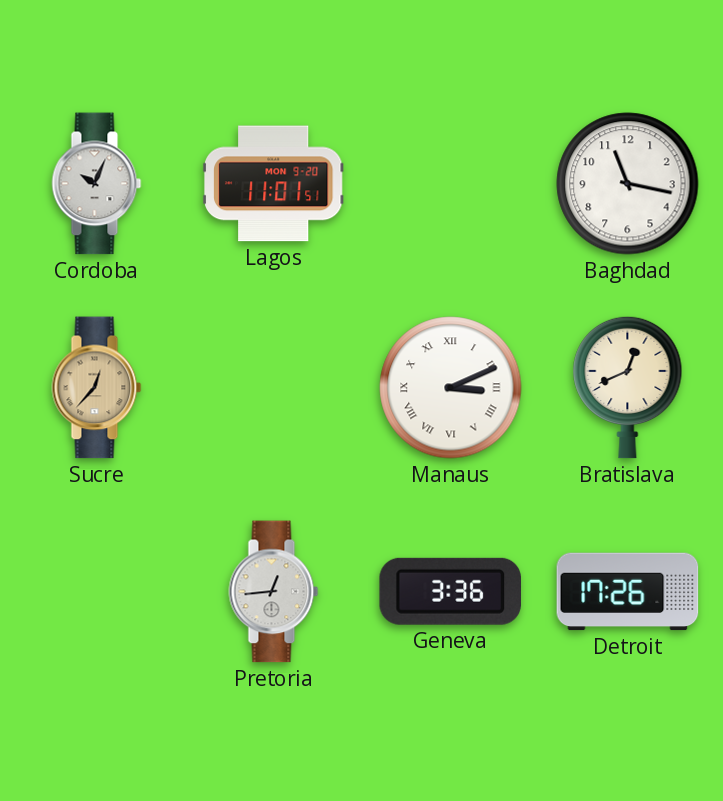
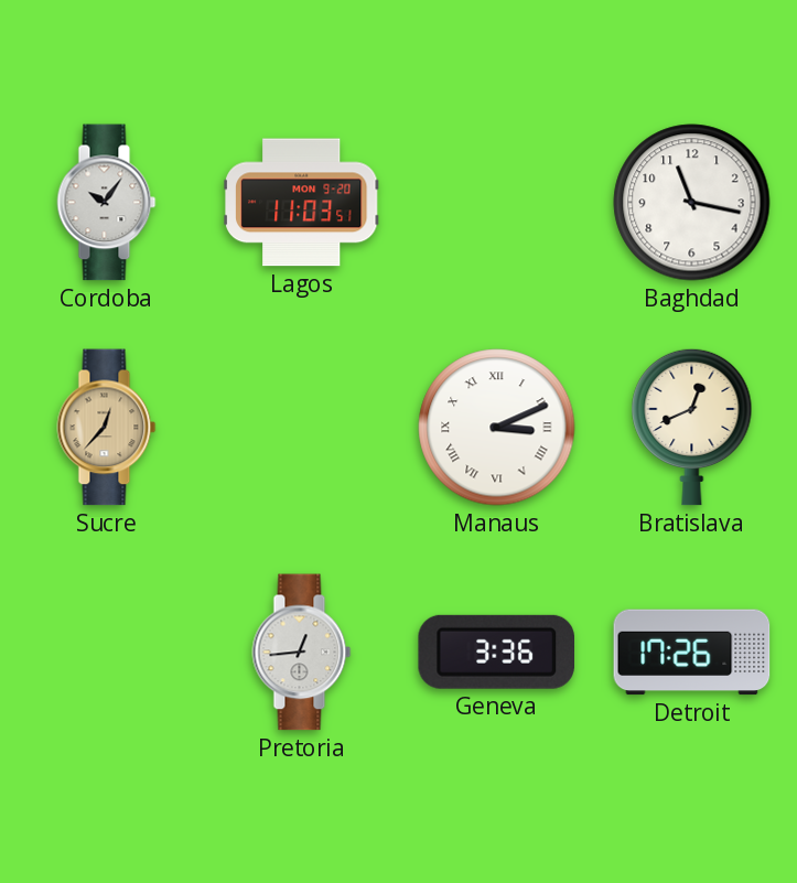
Cordoba: 10:04 -> 10:06 (107, 203)
Lagos: 11:01 -> 11:03 (301, 203)
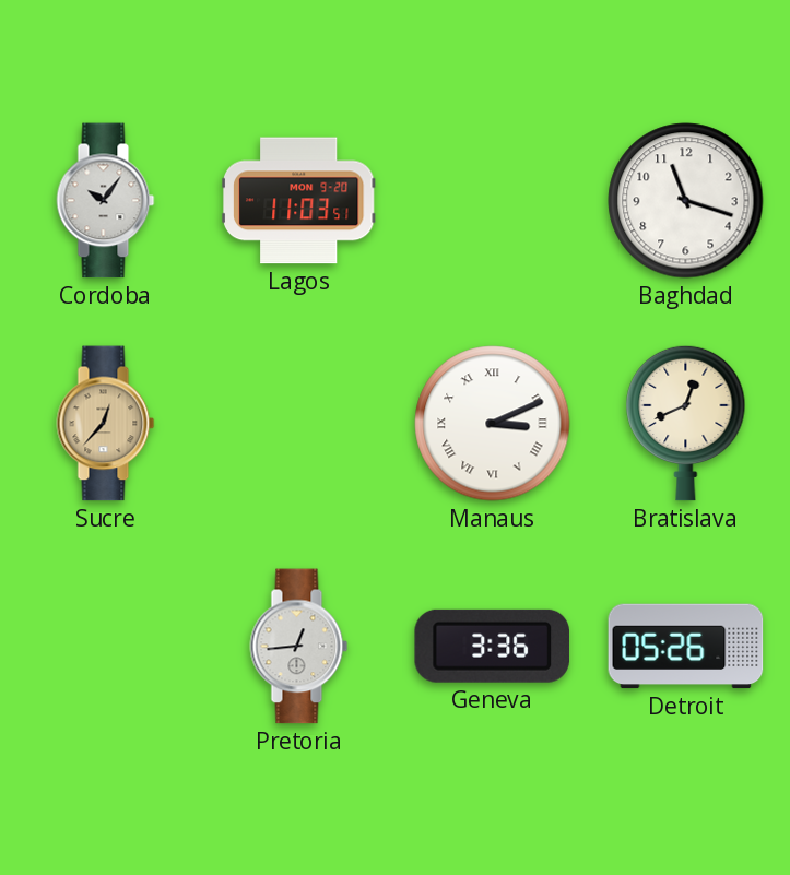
Baghdad: 11:17 -> 11:18 (686, 201)
Detroit: 17:26 -> 05:26 (686, 647)
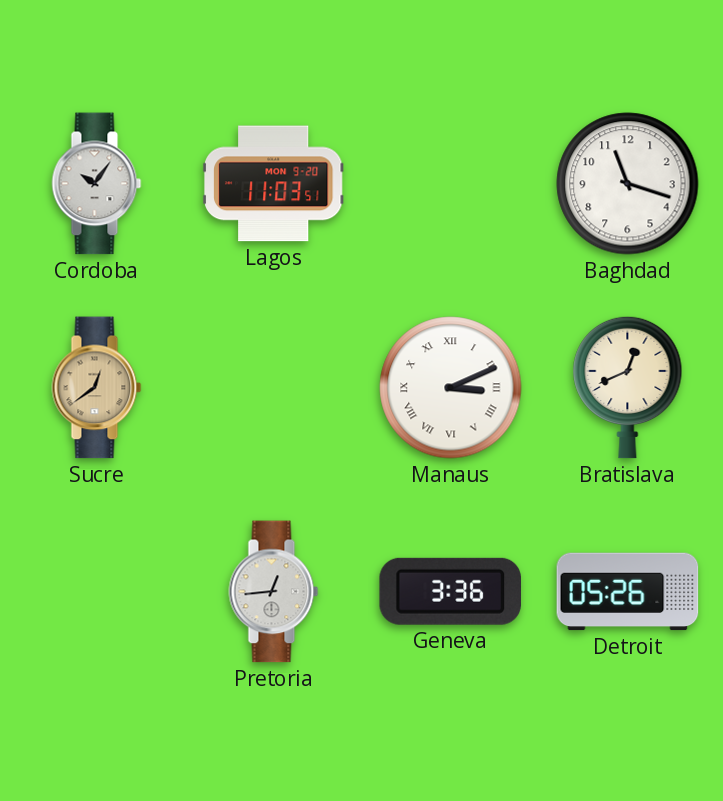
Sucre: 12:37 -> 12:39 (97, 388)
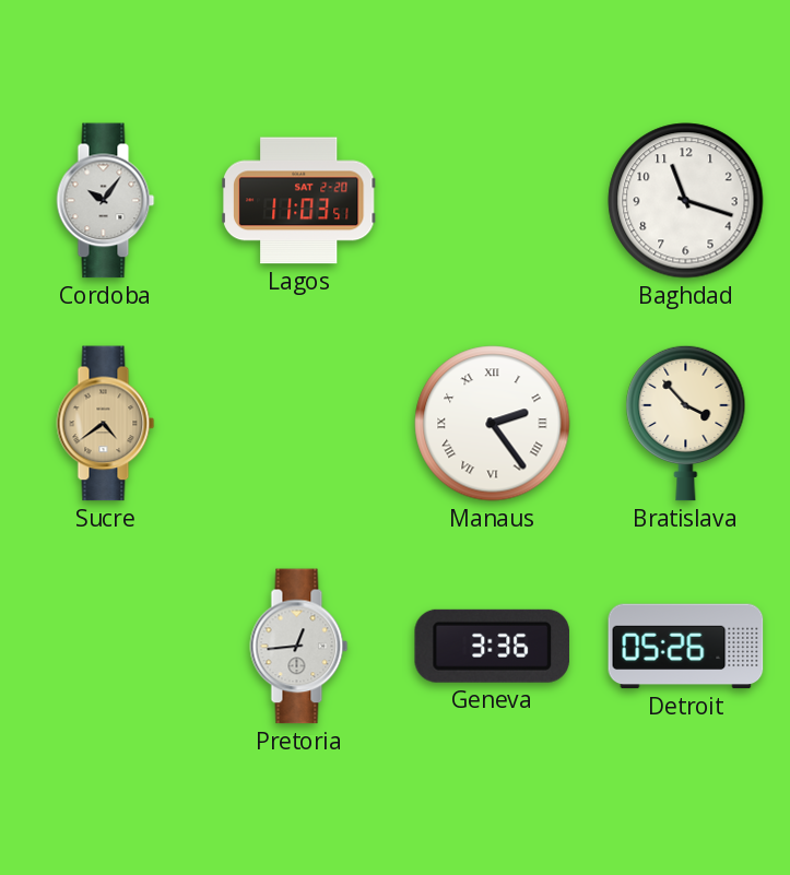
Lagos date: MON 9-20 -> SAT 2-20 (298, 201)
Sucre: 12:39 -> 4:39 (106, 424)
Manaus: 3:11 -> 2:24 (493, 424)
Bratislava: 12:41 -> 3:53 (686, 423)
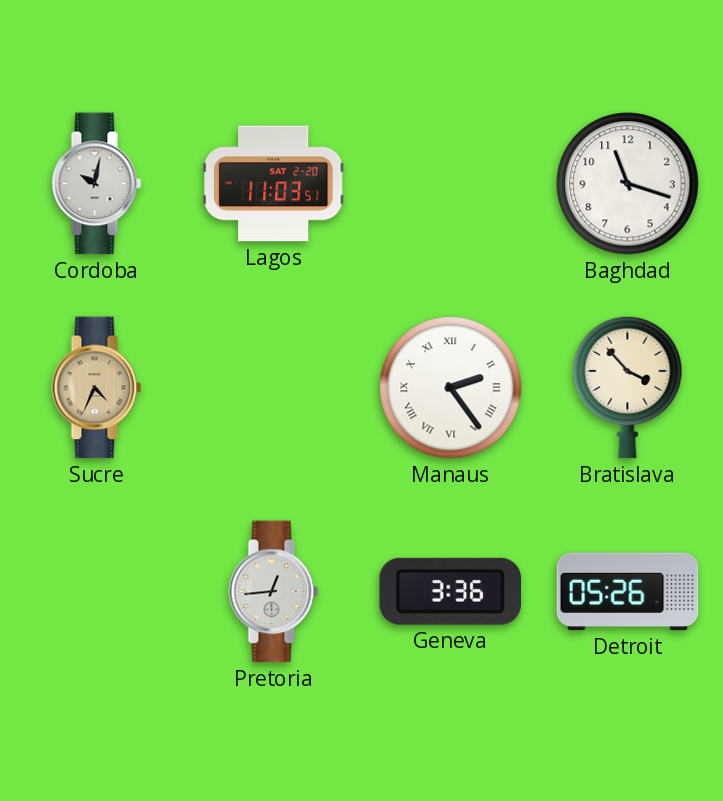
Cordoba: 10:06 -> 10:02 (97, 184)
Sucre: 4:39 -> 4:34 (97, 388)
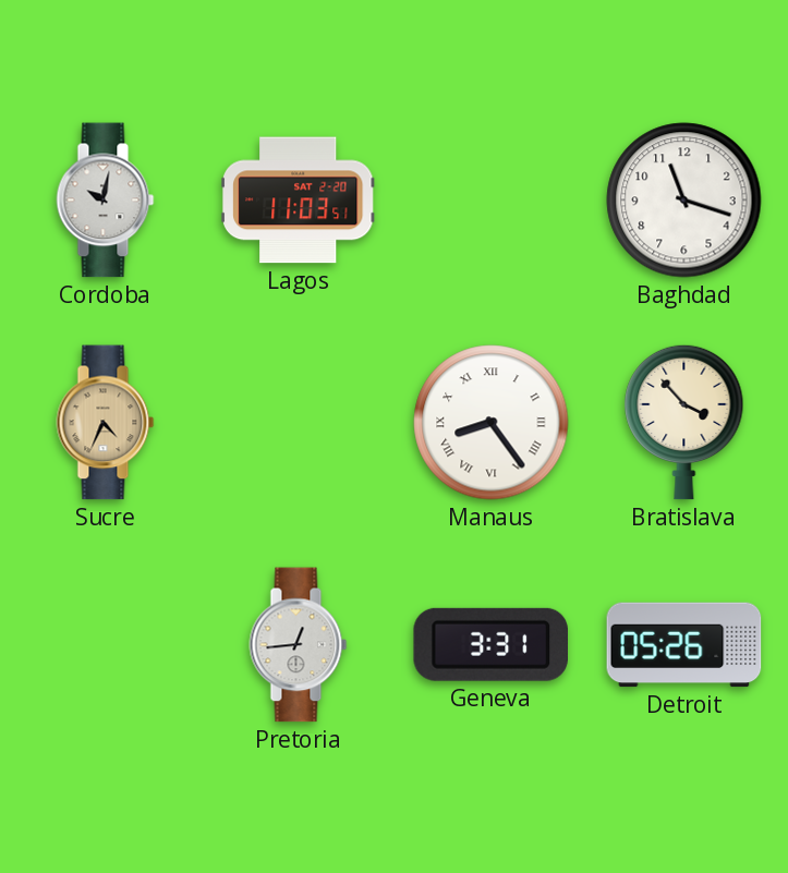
Manaus: 2:24 -> 8:24 (492, 423)
Geneva: 3:36 -> 3:31 (490, 644)
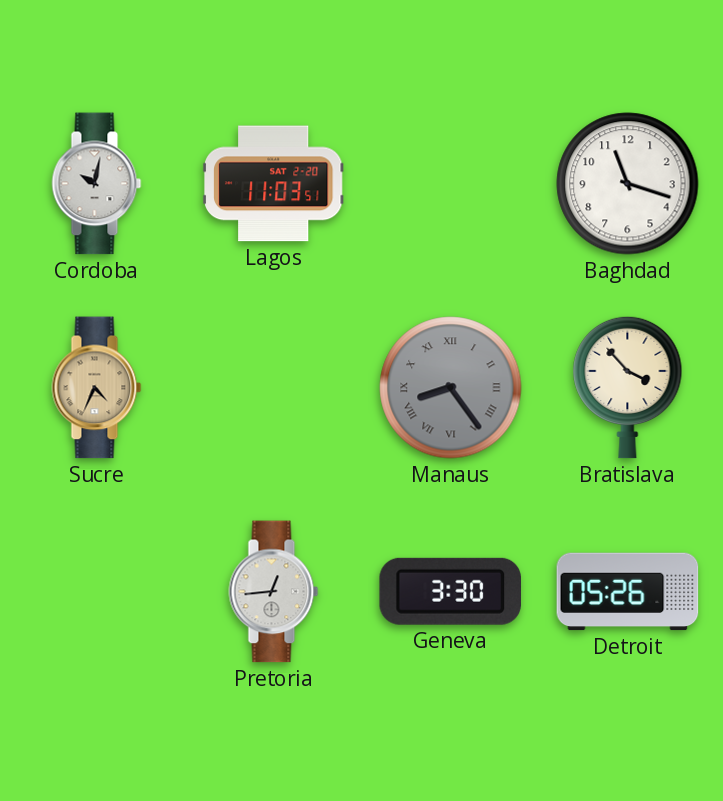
Manaus dial: white -> grey (451, 388)
Geneva: 3:31 -> 3:30 (450, 591)
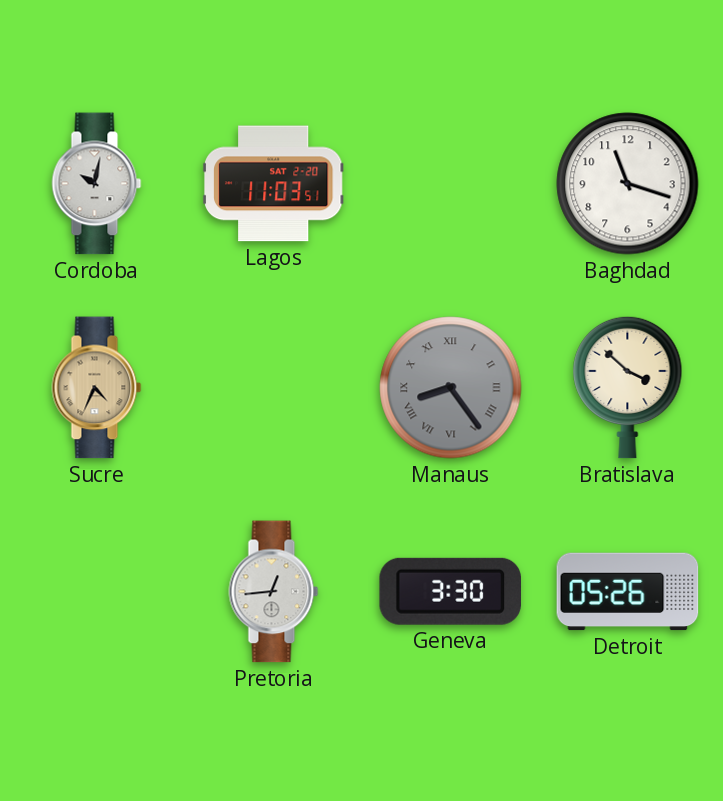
Bratislava: 3:53 -> 3:52 (628, 387)
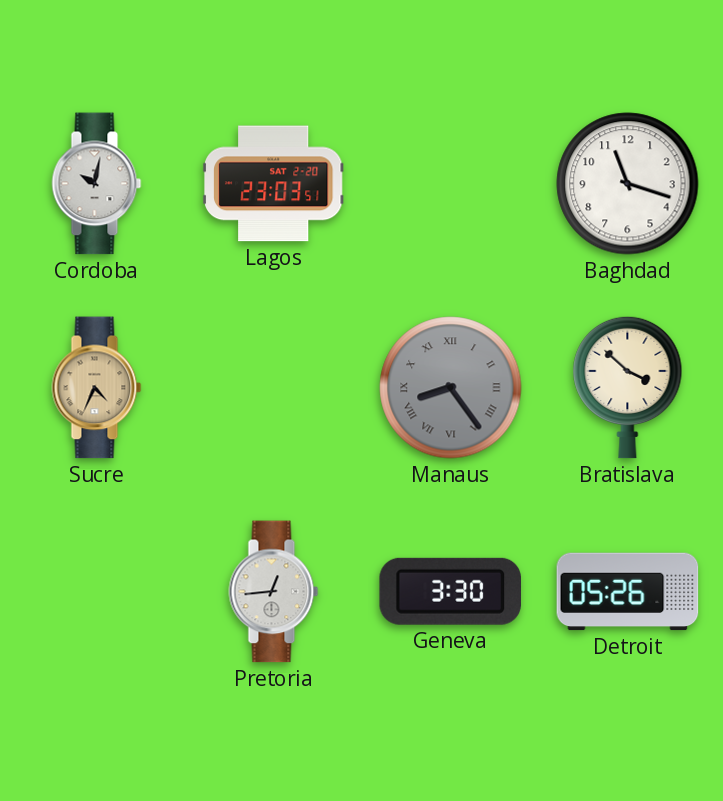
Lagos: 11:03 -> 23:03 (273, 184)
